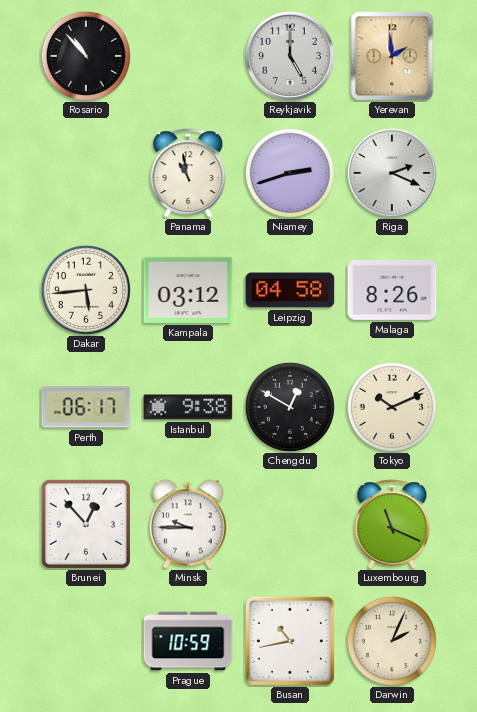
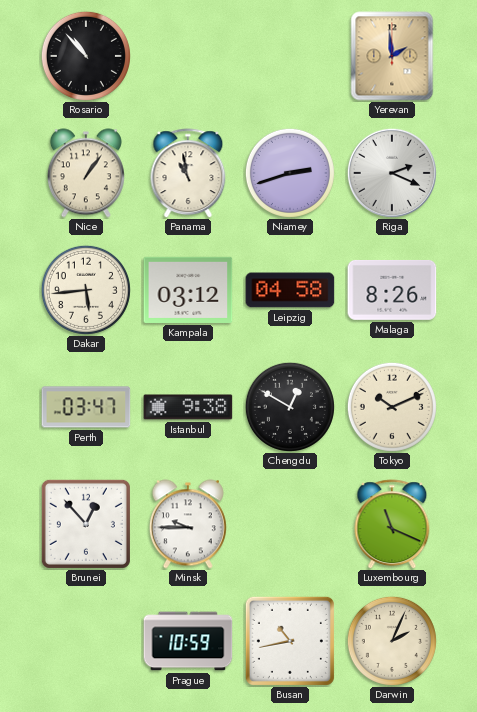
Reykjavik: 5:00 -> none (290, 56)
Nice: none -> 1:06 (86, 173)
Perth: 06:17 -> 03:47 (86, 407)
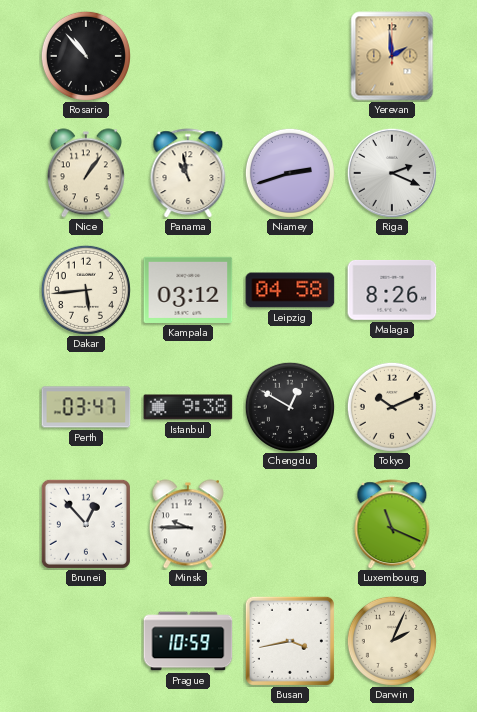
Busan: 10:43 -> 3:43 (290, 641)
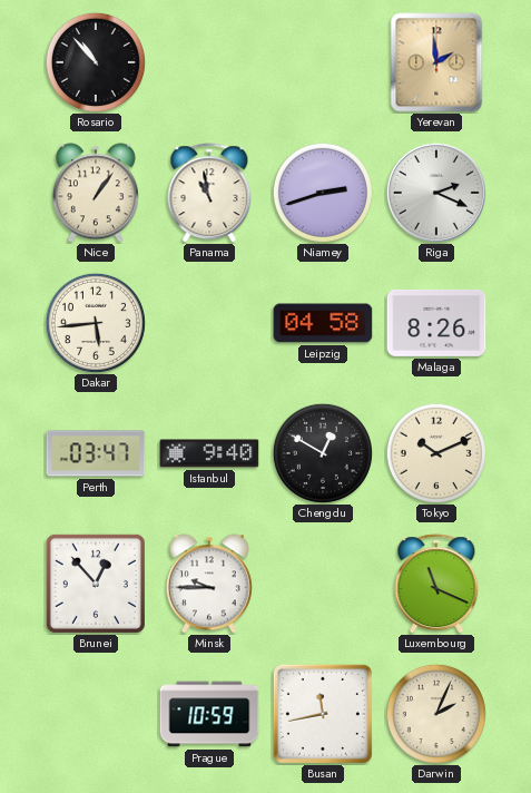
Kampala: 03:12 -> none (188, 290)
Istanbul: 9:38 -> 9:40 (209, 453)
Busan: 3:43 -> 11:43 (323, 714)
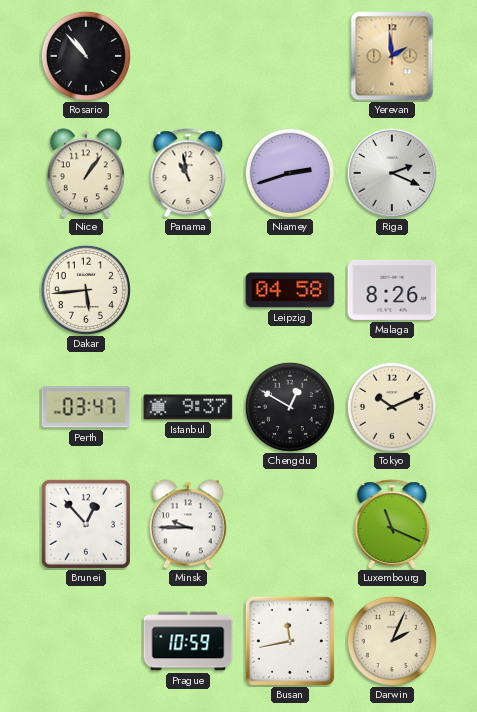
Istanbul: 9:40 -> 9:37 (188, 407)
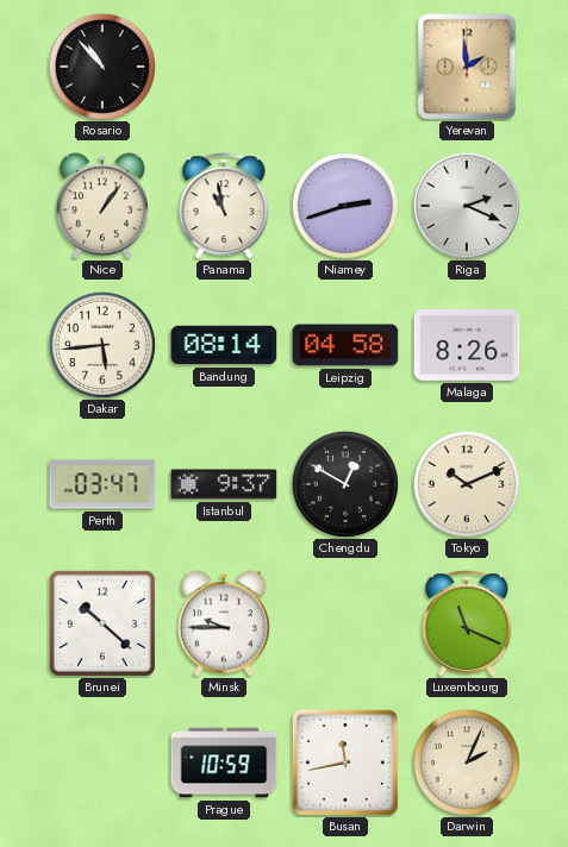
Bandung: none -> 08:14 (224, 345)
Brunei: 12:53 -> 10:22 (102, 623)
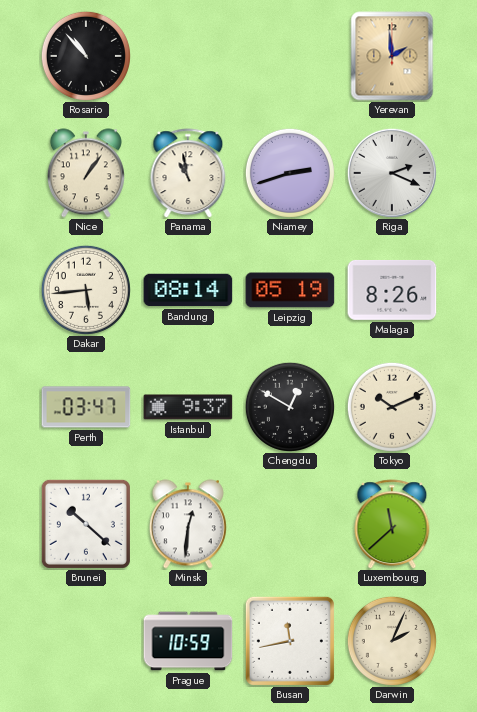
Leipzig: 04:58 -> 05:19 (290, 290)
Minsk: 9:45 -> 12:31 (188, 524)
Luxembourg: 11:19 -> 11:38 (392, 524)
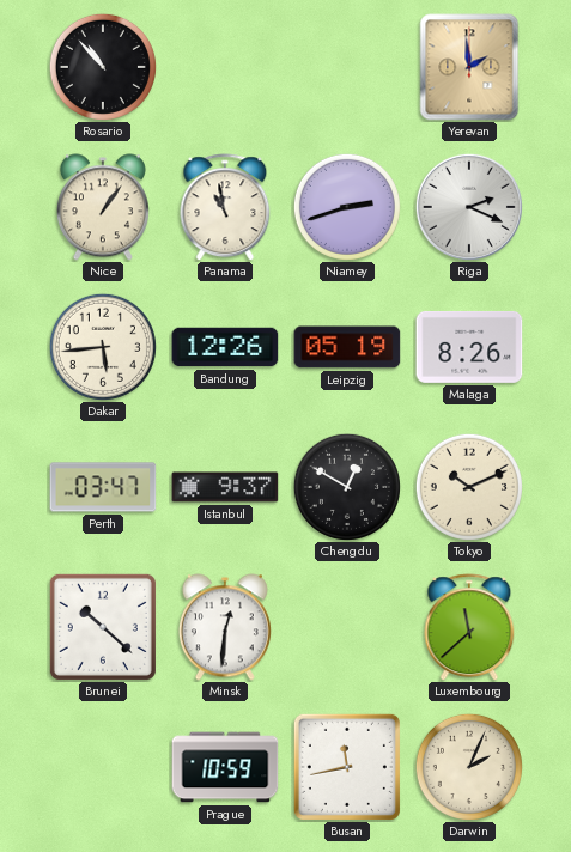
Bandung: 08:14 -> 12:26 (225, 347)
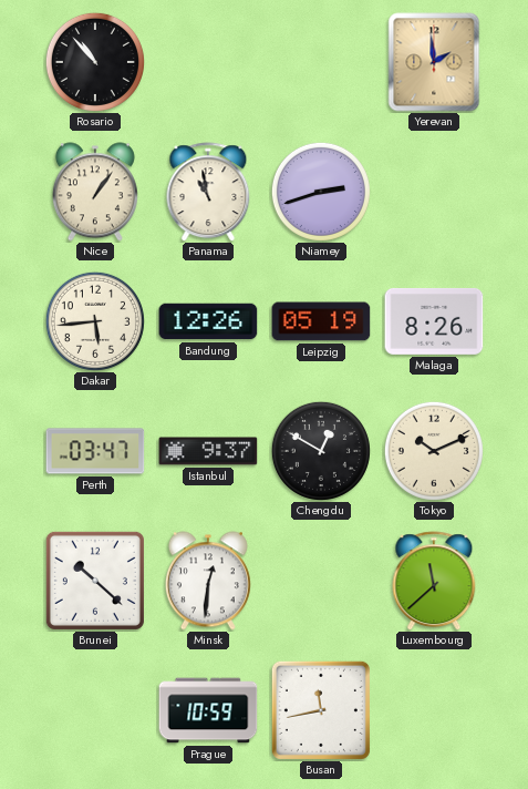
Riga: 2:19 -> none (469, 207)
Darwin: 2:04 -> none (469, 767)
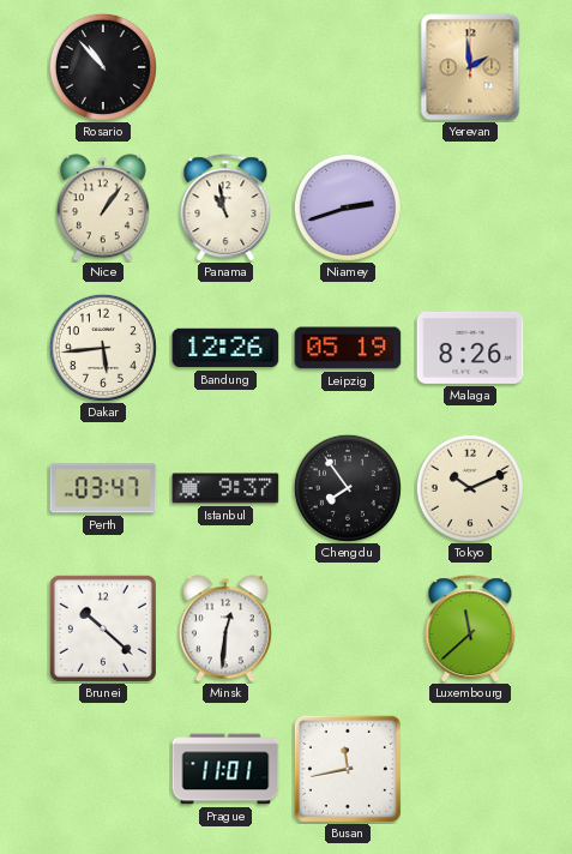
Chengdu: 12:50 -> 7:54 (348, 488)
Prague: 10:59 -> 11:01 (225, 769)
